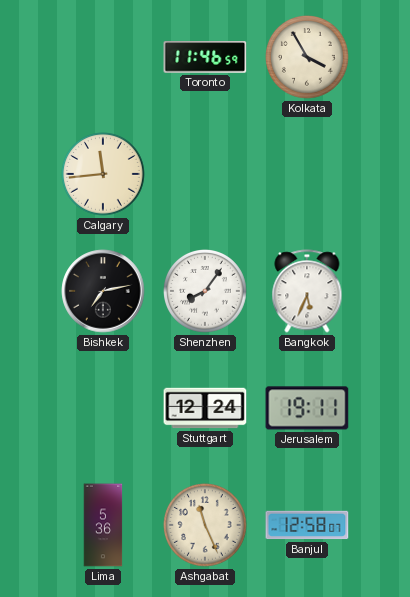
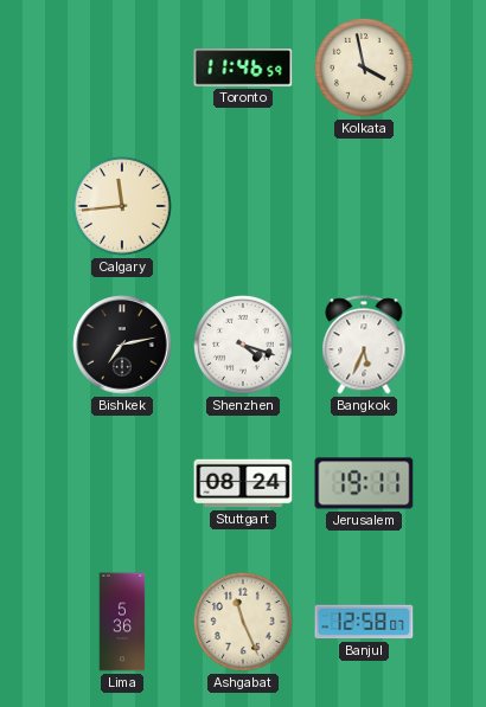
Kolkata: 3:55 -> 3:58 (365, 69)
Shenzhen: 8:06 -> 4:18 (244, 346)
Stuttgart: 12:24 -> 08:24 (243, 483)
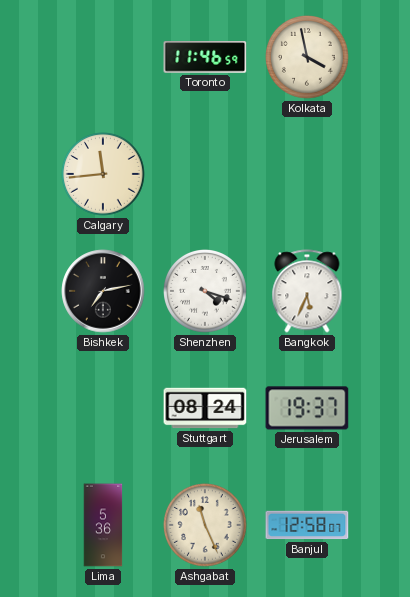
Jerusalem: 19:11 -> 19:37 (307, 408)
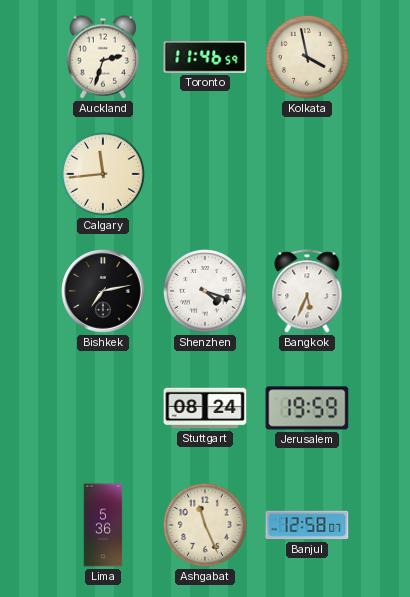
Auckland: none -> 2:33 (102, 57)
Jerusalem: 19:37 -> 19:59 (307, 408)
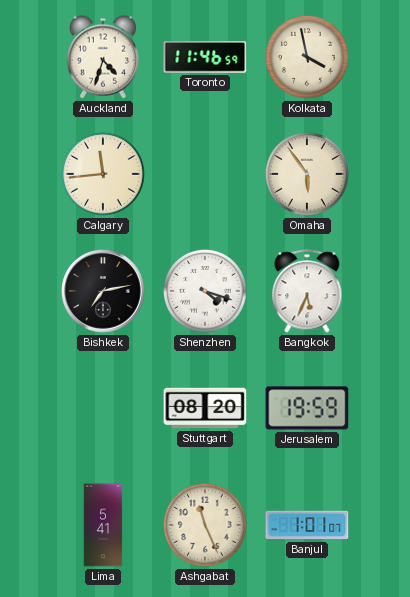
Auckland: 2:33 -> 4:33 (102, 57)
Omaha: none -> 5:54 (308, 175)
Stuttgart: 08:24 -> 08:20 (205, 408)
Lima: 5:36 -> 5:41 (103, 525)
Banjul: 12:58 -> 1:01 (307, 525)
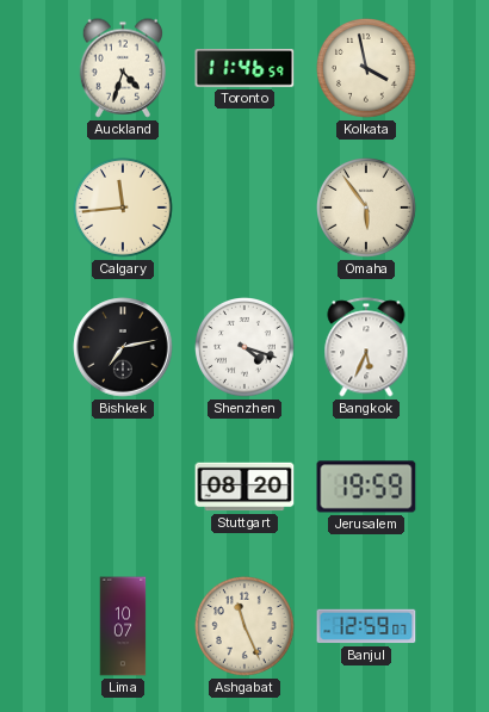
Lima: 5:41 -> 10:07 (123, 626)
Banjul: 1:01 -> 12:59 (366, 626)
